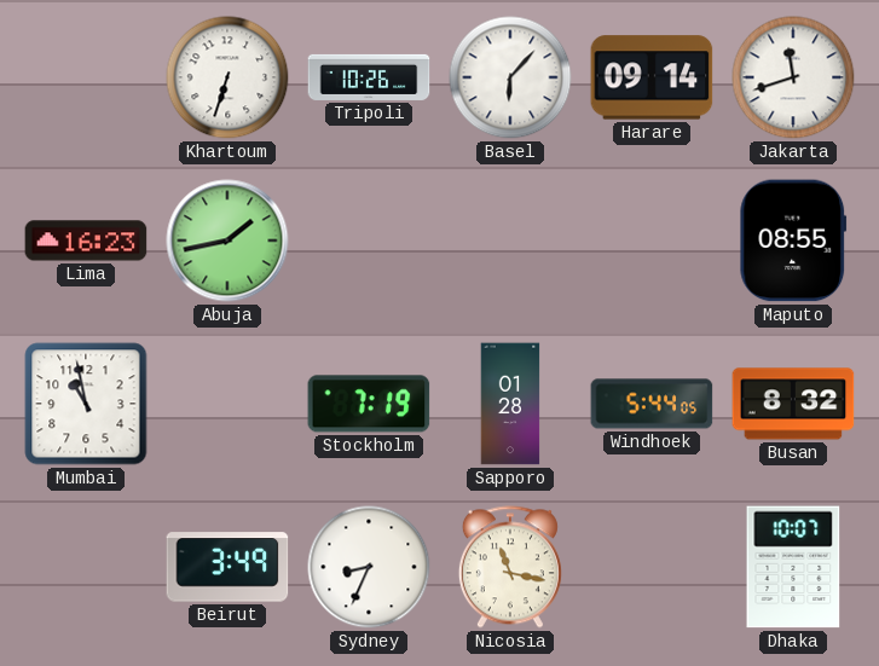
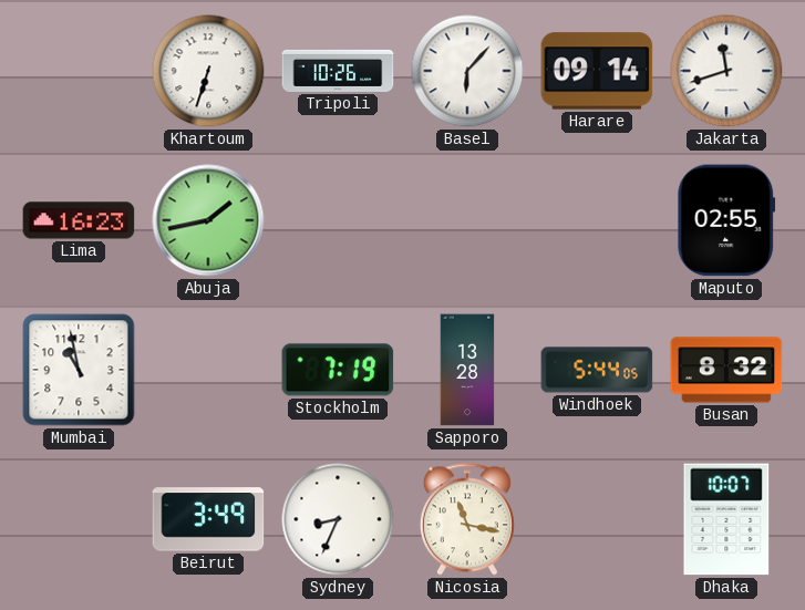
Maputo: 08:55 -> 02:55 (726, 220)
Sapporo: 01:28 -> 13:28 (467, 370)
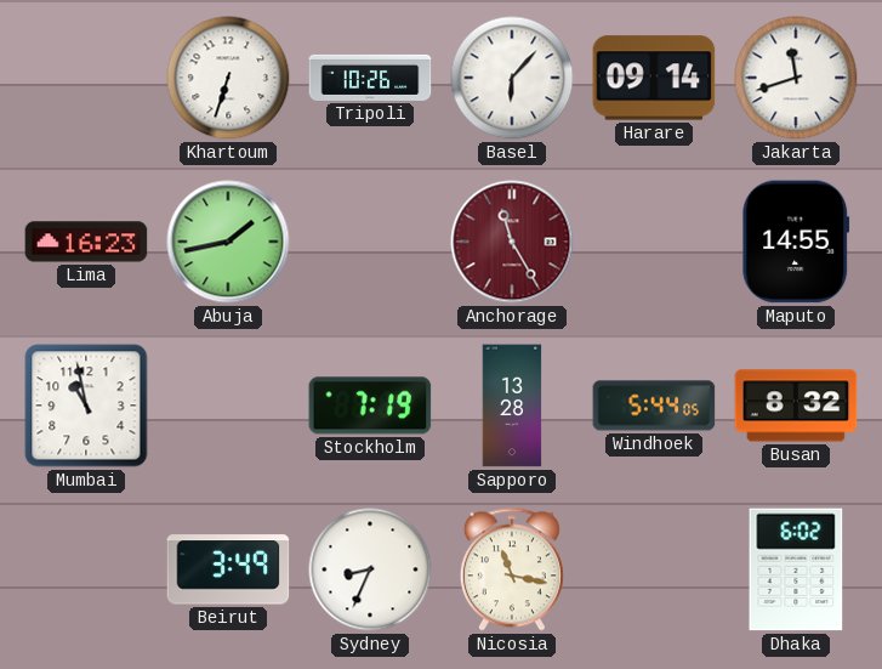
Anchorage: none -> 11:25 (512, 242)
Maputo: 02:55 -> 14:55 (796, 242)
Dhaka: 10:07 -> 6:02 (796, 569)
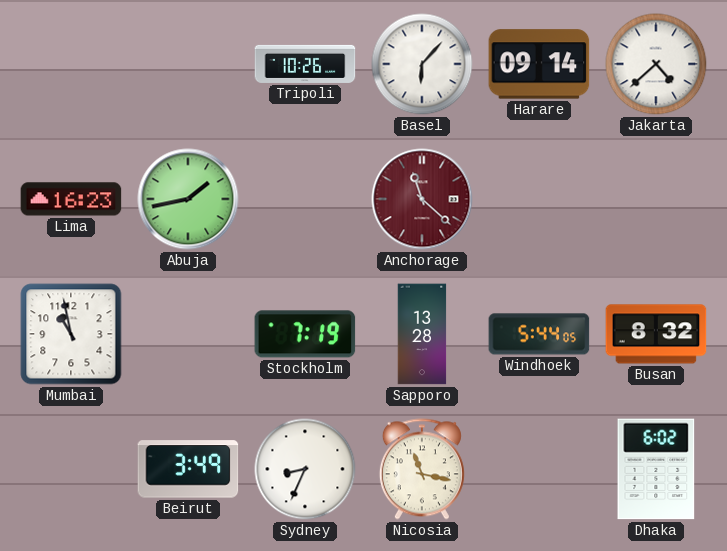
Khartoum: 6:33 -> none (228, 78)
Jakarta: 11:42 -> 4:38 (656, 64)
Anchorage: 11:25 -> 11:22 (422, 199)
Maputo: 14:55 -> none (796, 242)
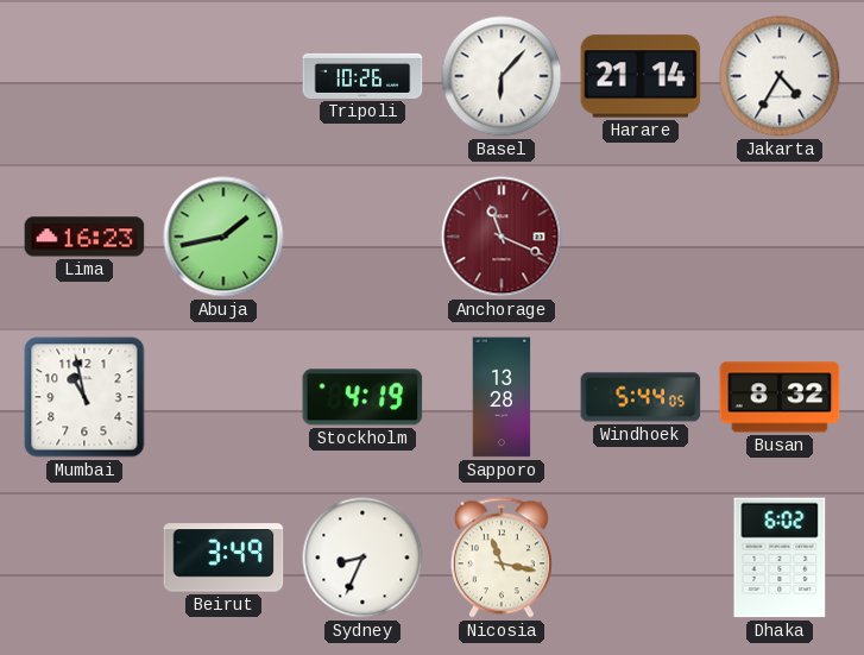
Harare: 09:14 -> 21:14 (641, 76)
Jakarta: 4:38 -> 4:35 (780, 76)
Anchorage: 11:22 -> 11:19 (502, 237)
Stockholm: 7:19 -> 4:19 (362, 397)
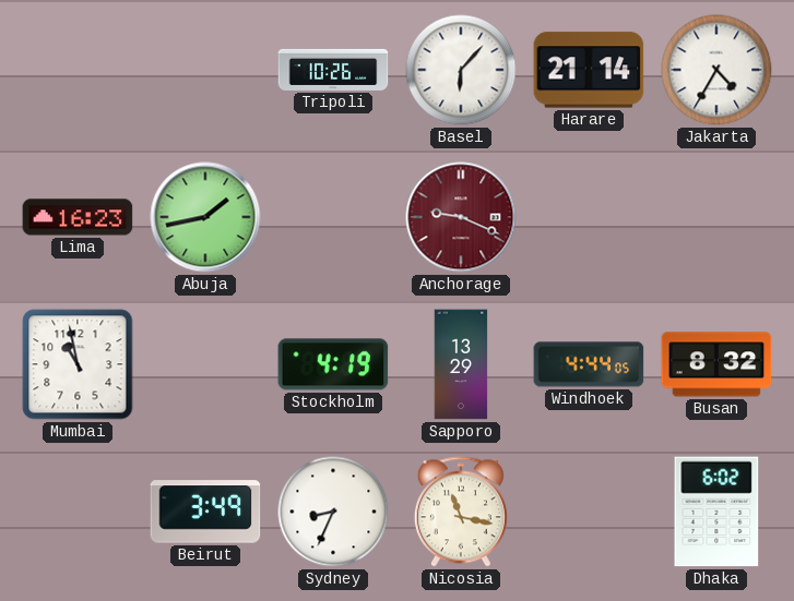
Anchorage: 11:19 -> 9:19 (461, 217)
Sapporo: 13:28 -> 13:29 (461, 364)
Windhoek: 5:44 -> 4:44 (589, 364)
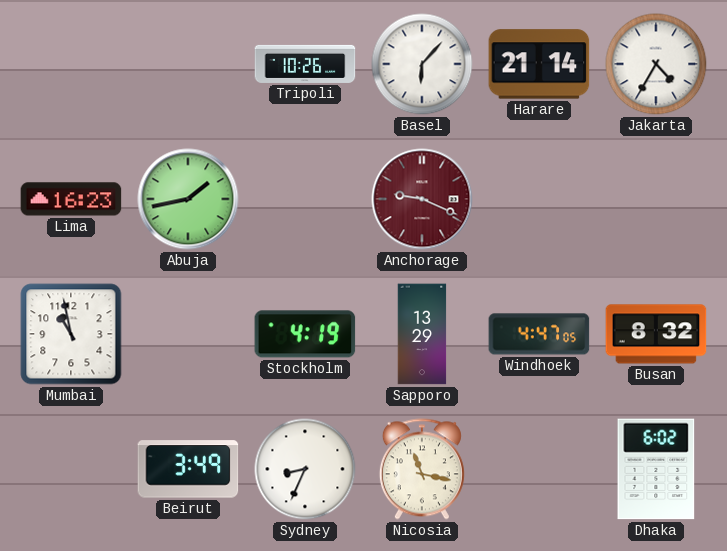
Windhoek: 4:44 -> 4:47 (539, 334)
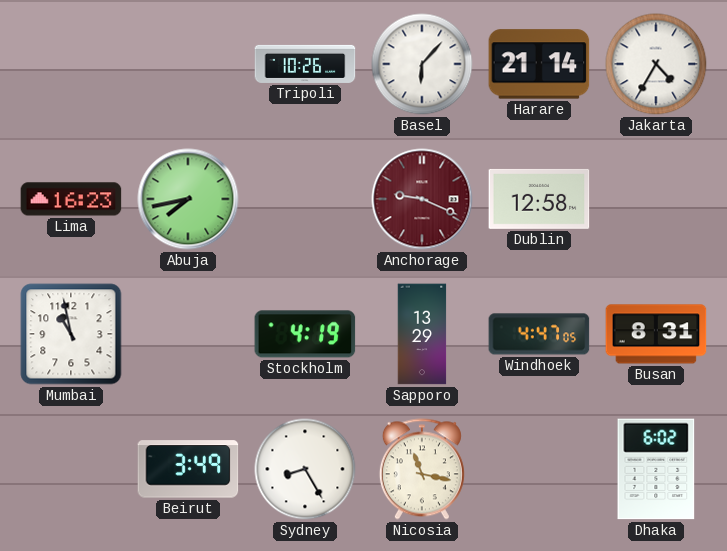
Abuja: 1:43 -> 7:43 (188, 199)
Dublin: none -> 12:58 (539, 199)
Busan: 8:32 -> 8:31 (656, 334)
Sydney: 8:34 -> 8:25 (305, 469)
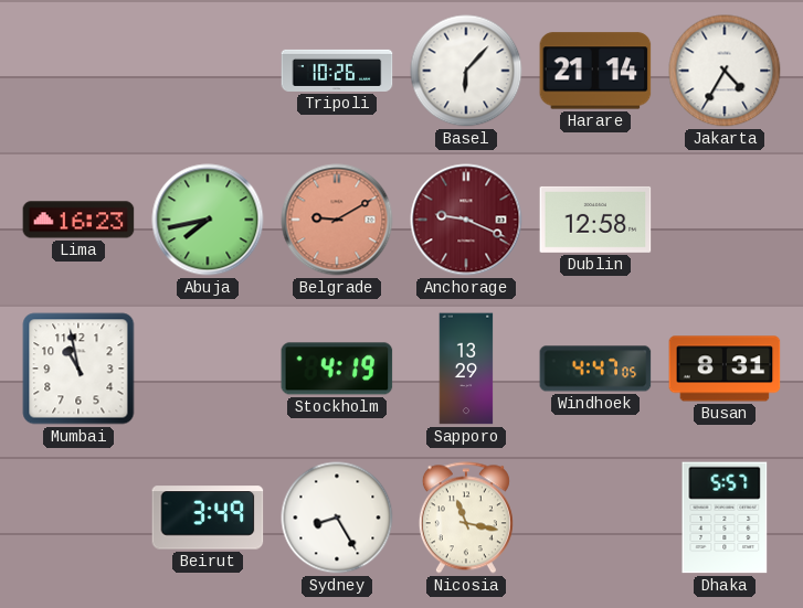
Belgrade: none -> 9:10 (337, 220)
Dhaka: 6:02 -> 5:57 (725, 518)
